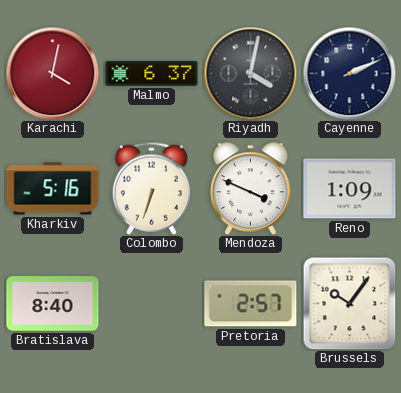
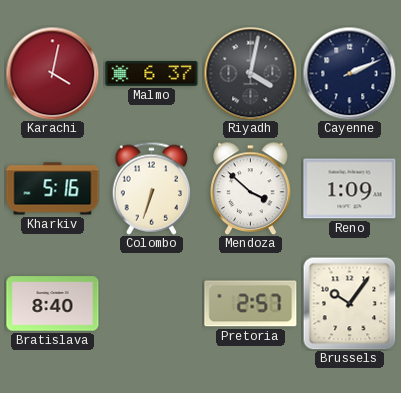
Mendoza: 3:49 -> 3:52 (251, 188)
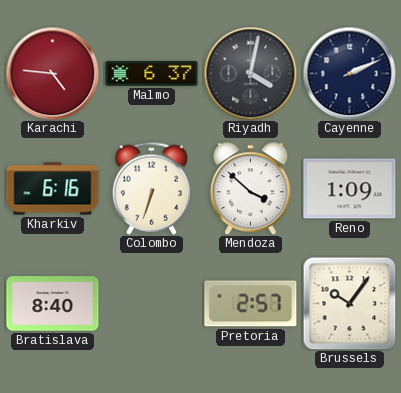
Karachi: 4:02 -> 4:46 (52, 73)
Kharkiv: 5:16 -> 6:16 (53, 189)
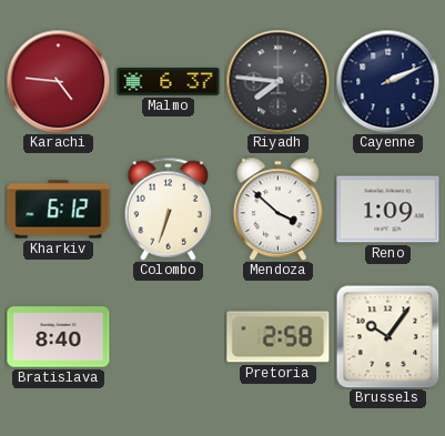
Riyadh: 4:02 -> 7:46 (277, 81)
Kharkiv: 6:16 -> 6:12 (59, 210)
Pretoria: 2:57 -> 2:58 (279, 337)
